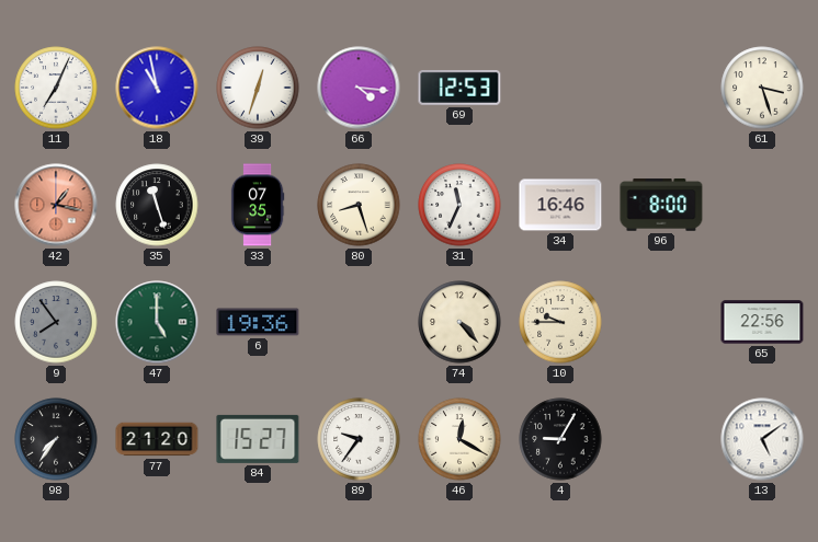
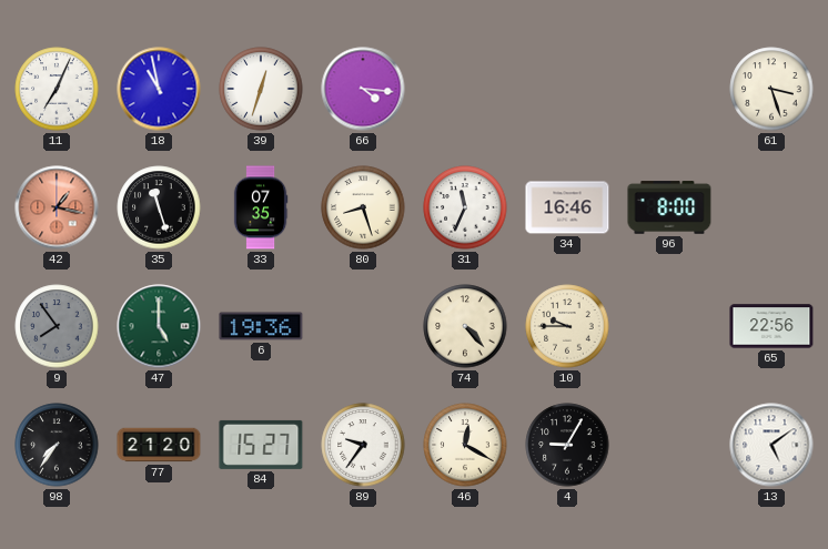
69: 12:53 -> none (459, 88)
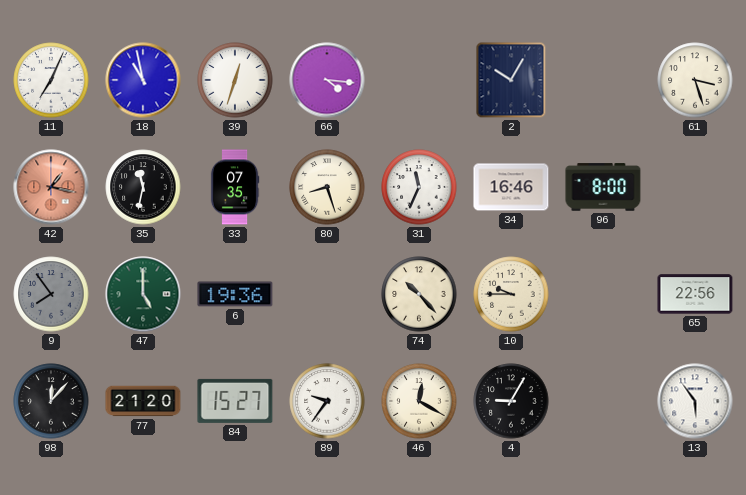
2: none -> 10:05 (511, 80)
35: 11:27 -> 11:32 (143, 187)
74: 4:23 -> 10:23 (419, 294)
98: 7:36 -> 12:07 (51, 401)
13: 5:09 -> 5:54 (695, 401)
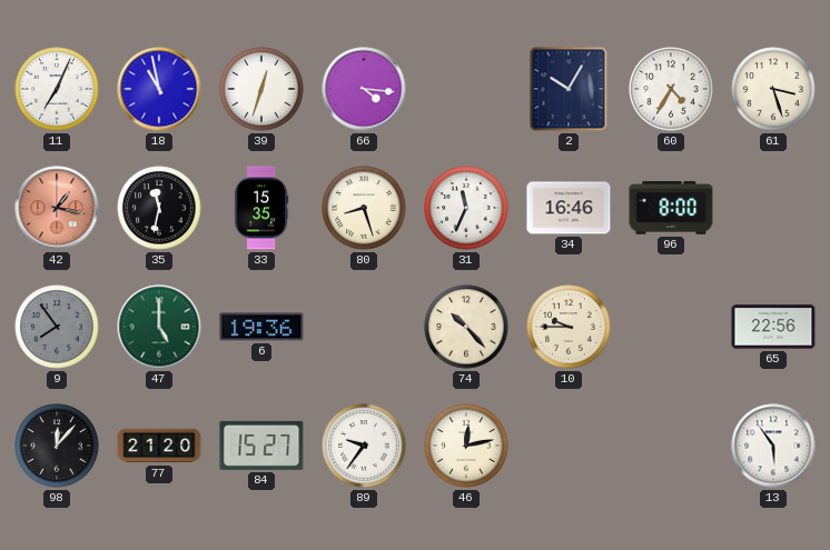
60: none -> 4:35 (671, 89)
33: 07:35 -> 15:35 (261, 208)
46: 12:20 -> 12:13 (466, 446)
4: 9:05 -> none (511, 401)
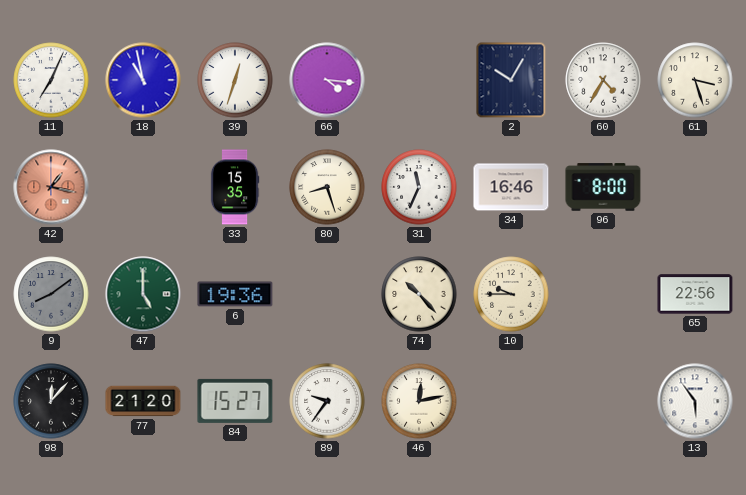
35: 11:32 -> none (159, 208)
9: 7:54 -> 8:09 (51, 294)
